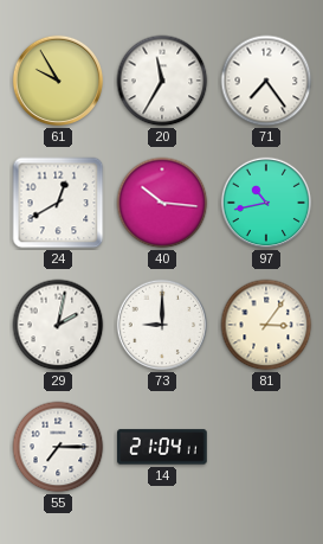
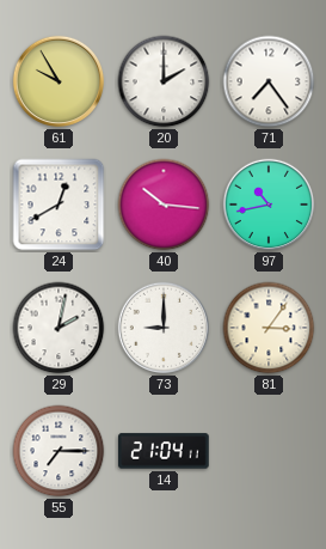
20: 11:35 -> 2:00 (164, 81)
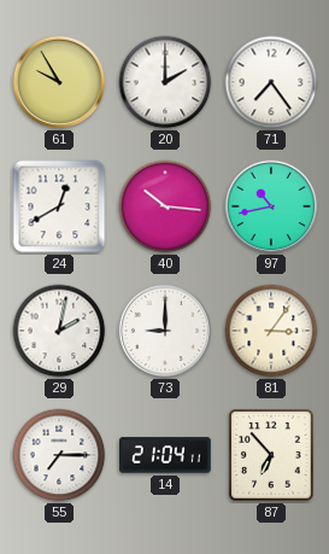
87: none -> 6:53 (272, 456)
